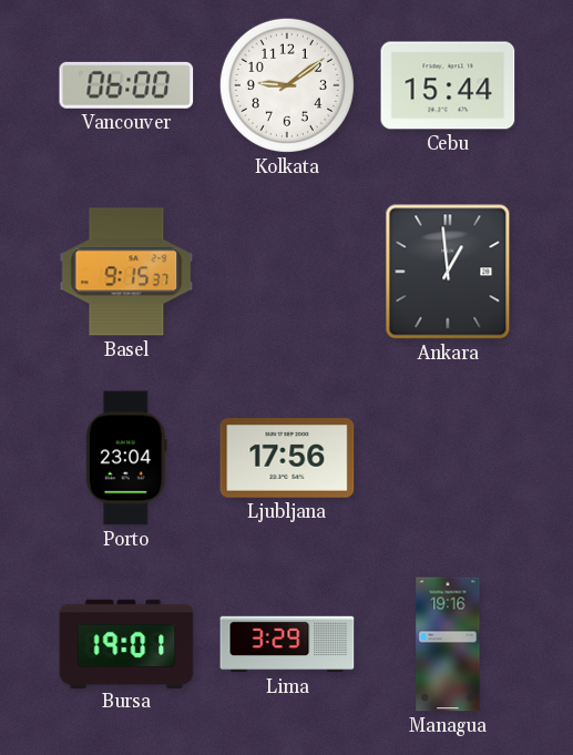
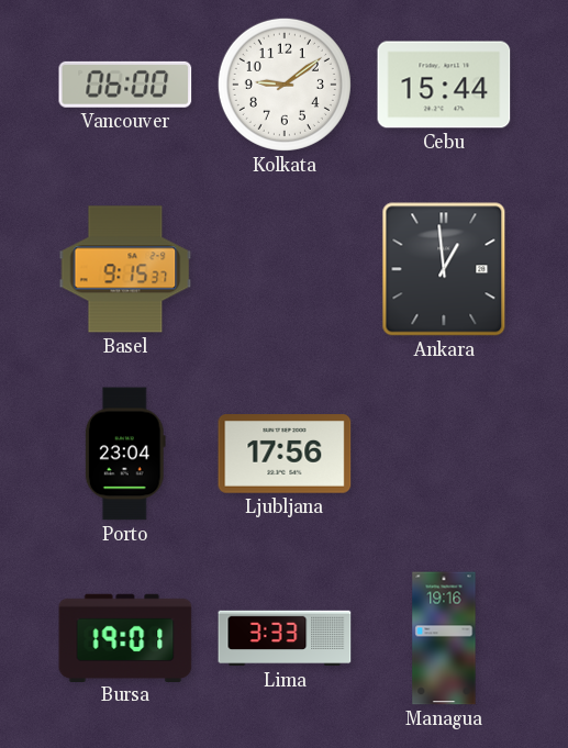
Lima: 3:29 -> 3:33 (285, 638)
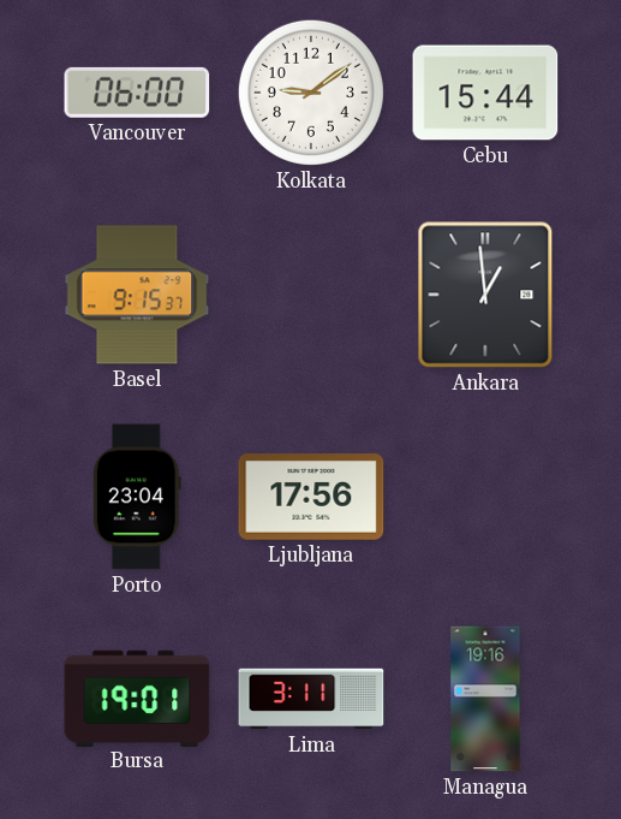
Lima: 3:33 -> 3:11 (311, 699)
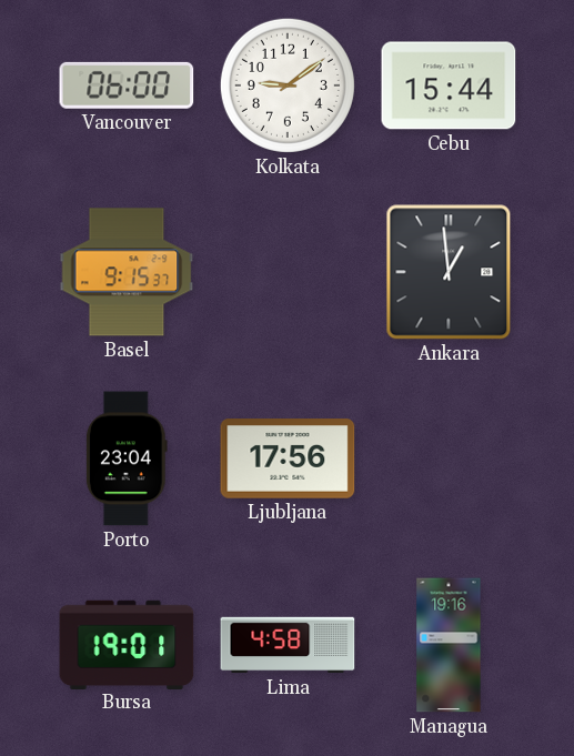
Lima: 3:11 -> 4:58 (288, 645)
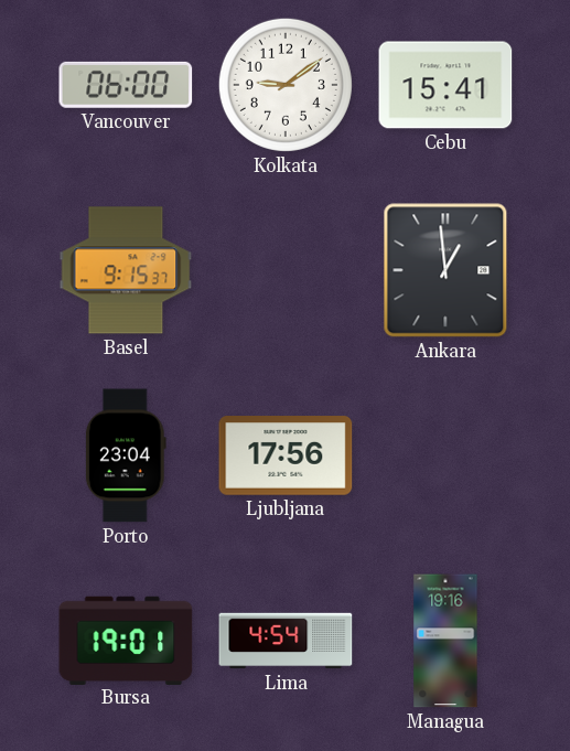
Cebu: 15:44 -> 15:41 (445, 85)
Lima: 4:58 -> 4:54 (286, 641)
